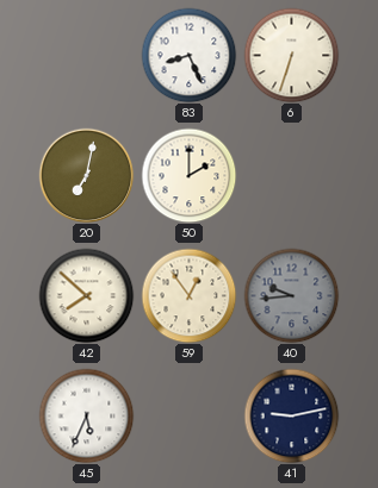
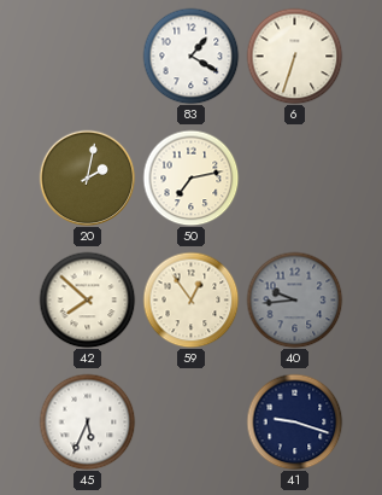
83: 8:26 -> 1:20 (190, 56)
20: 7:02 -> 2:02 (87, 177)
50: 2:00 -> 7:13 (190, 177)
41: 9:13 -> 9:18 (294, 421)
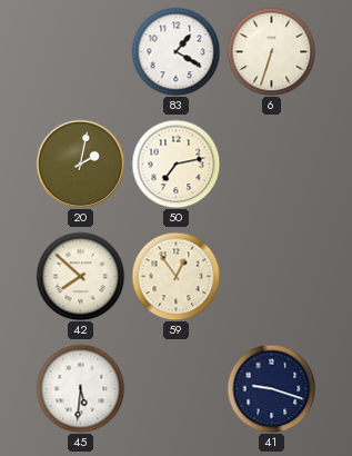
40: 9:44 -> none (294, 299)
45: 5:34 -> 5:31 (80, 388)
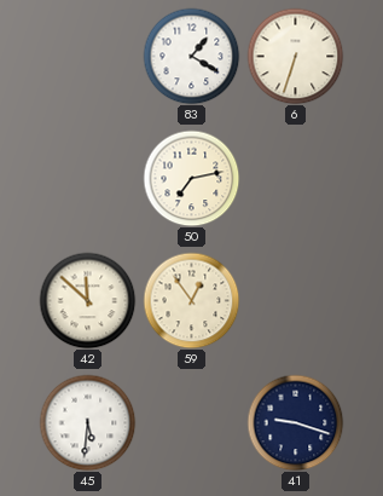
20: 2:02 -> none (80, 163)
42: 7:52 -> 11:52 (87, 300)
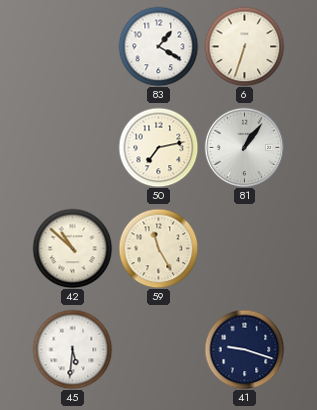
81: none -> 1:06 (244, 147)
42: 11:52 -> 10:52 (72, 248)
59: 12:54 -> 11:25 (158, 248)
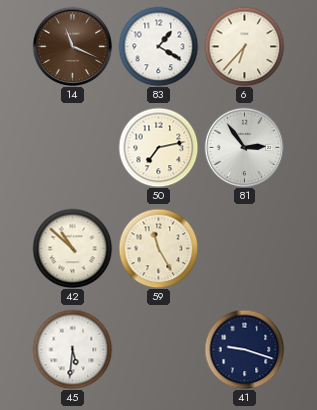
14: none -> 11:19 (72, 46)
6: 6:33 -> 6:37 (244, 46)
81: 1:06 -> 2:54 (244, 147)
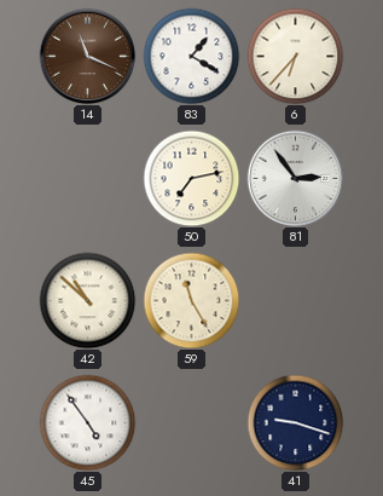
45: 5:31 -> 4:54 (87, 422)
